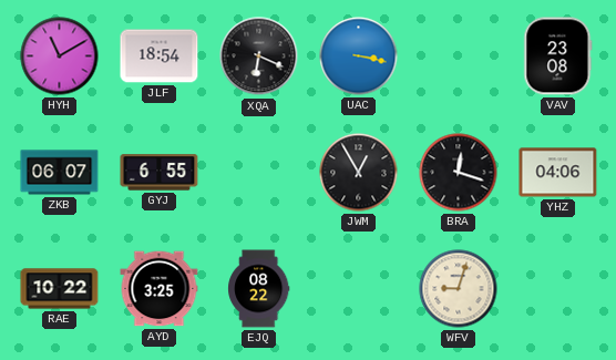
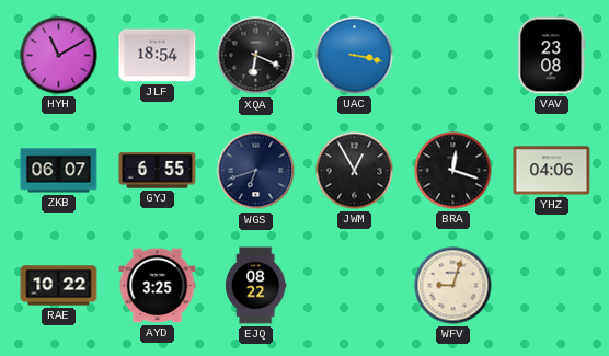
WGS: none -> 6:42 (256, 171)
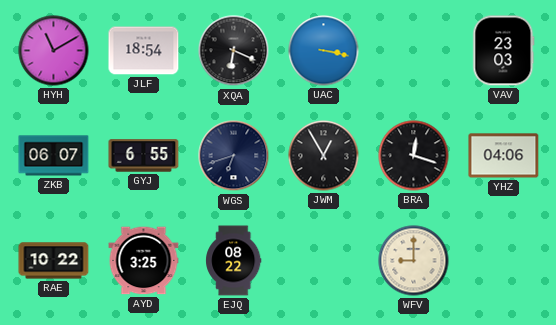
VAV: 23:08 -> 23:03 (504, 51)
WFV: 9:03 -> 9:00 (414, 261)
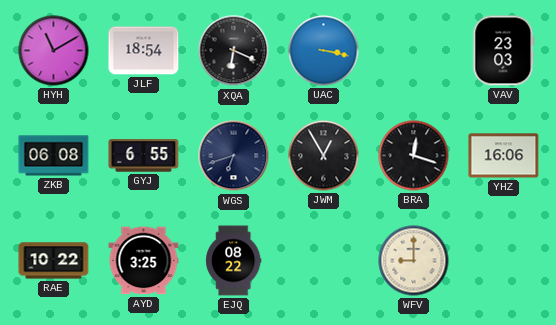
ZKB: 06:07 -> 06:08 (54, 156)
YHZ: 04:06 -> 16:06 (504, 156)
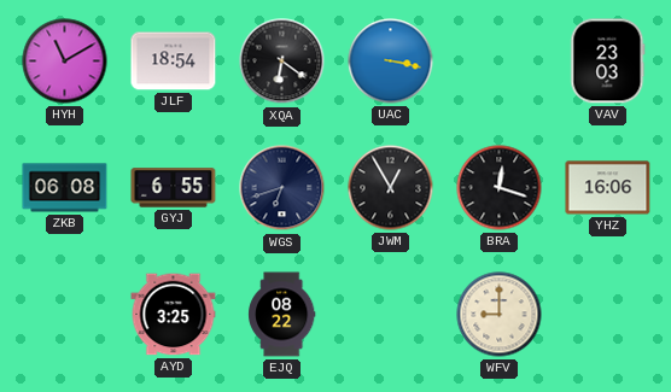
XQA: 6:19 -> 6:21 (282, 62)
RAE: 10:22 -> none (54, 261)
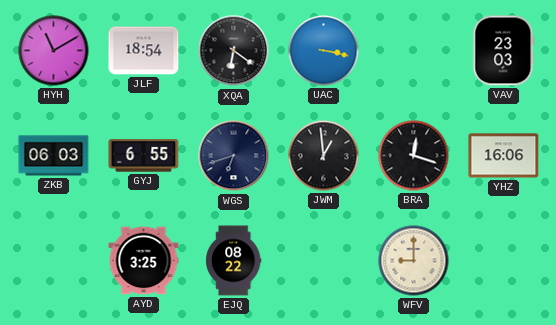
ZKB: 06:08 -> 06:03 (54, 156)
JWM: 12:55 -> 12:59 (324, 156)
